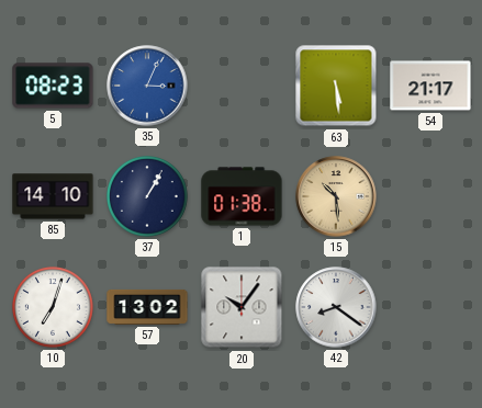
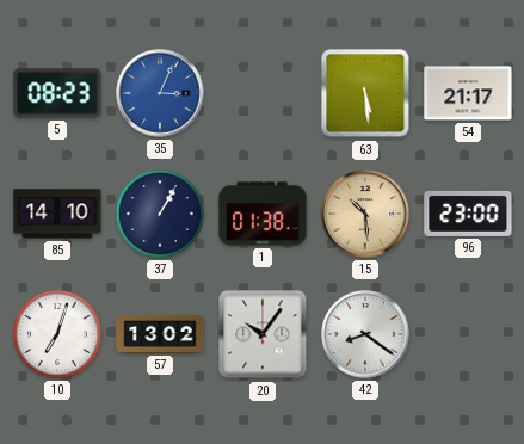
96: none -> 23:00 (468, 214)
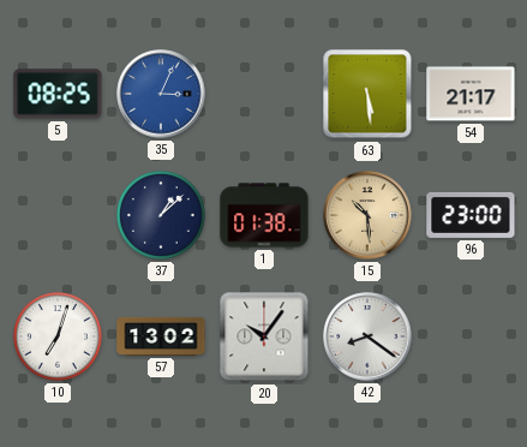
5: 08:23 -> 08:25 (58, 94)
85: 14:10 -> none (57, 214)
37: 1:05 -> 1:08 (162, 216)
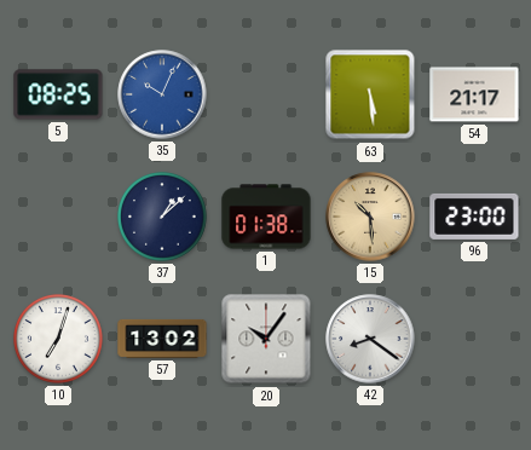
35: 3:04 -> 10:04 (162, 94)
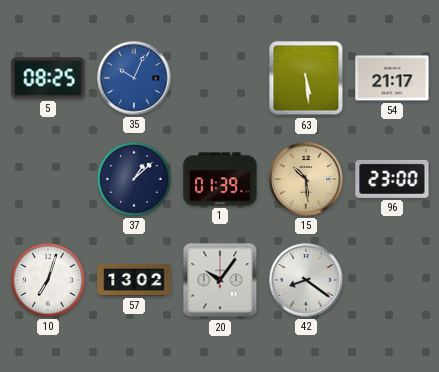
1: 01:38 -> 01:39 (220, 179)
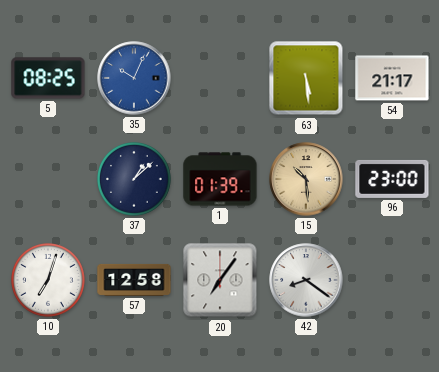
57: 13:02 -> 12:58 (134, 280)
20: 10:06 -> 7:06 (220, 280)
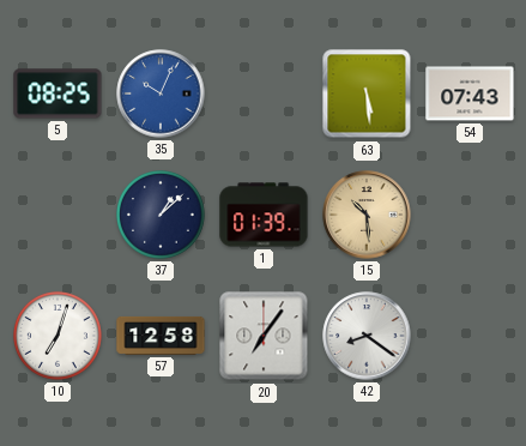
54: 21:17 -> 07:43 (470, 94)
96: 23:00 -> none (392, 179)
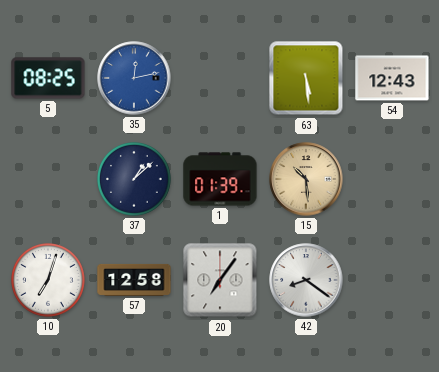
35: 10:04 -> 12:13 (134, 78)
54: 07:43 -> 12:43 (392, 78)
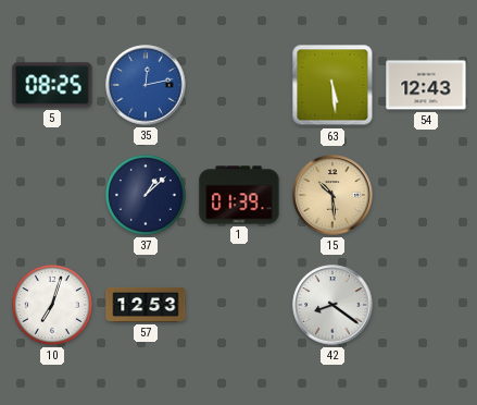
57: 12:58 -> 12:53 (146, 305)
20: 7:06 -> none (220, 280)
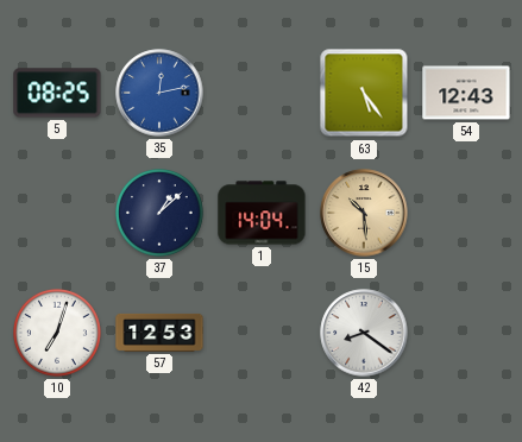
63: 5:29 -> 5:24 (364, 93)
1: 01:39 -> 14:04 (262, 213)
